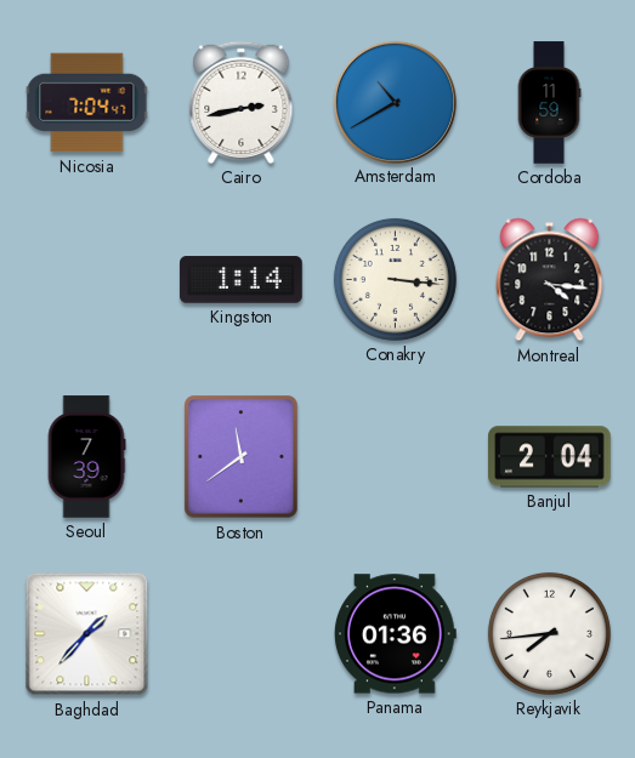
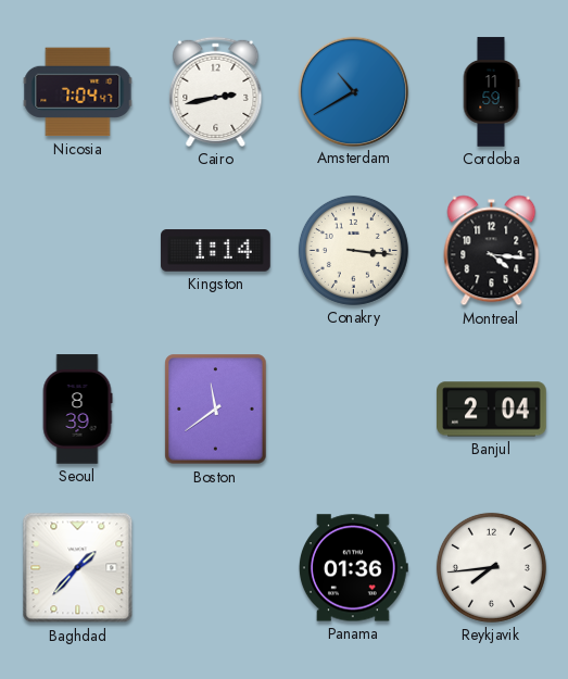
Seoul: 7:39 -> 8:39 (77, 410)
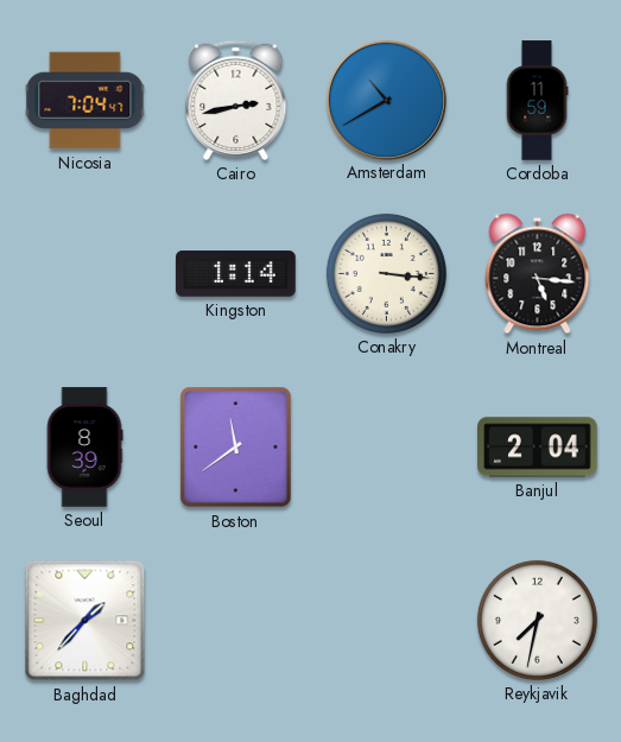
Montreal: 4:16 -> 5:16 (538, 274)
Panama: 01:36 -> none (353, 568)
Reykjavik: 7:44 -> 7:32 (537, 620)
